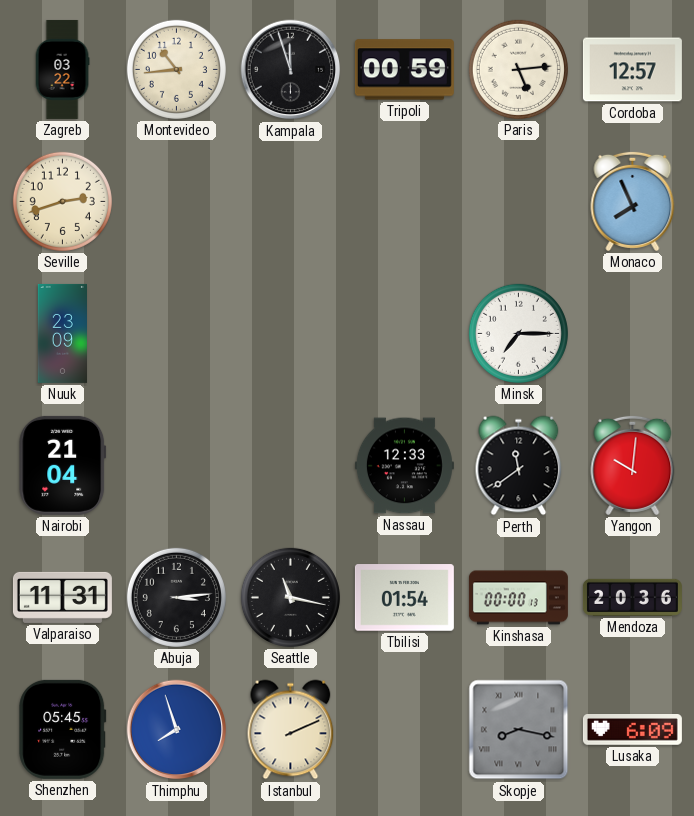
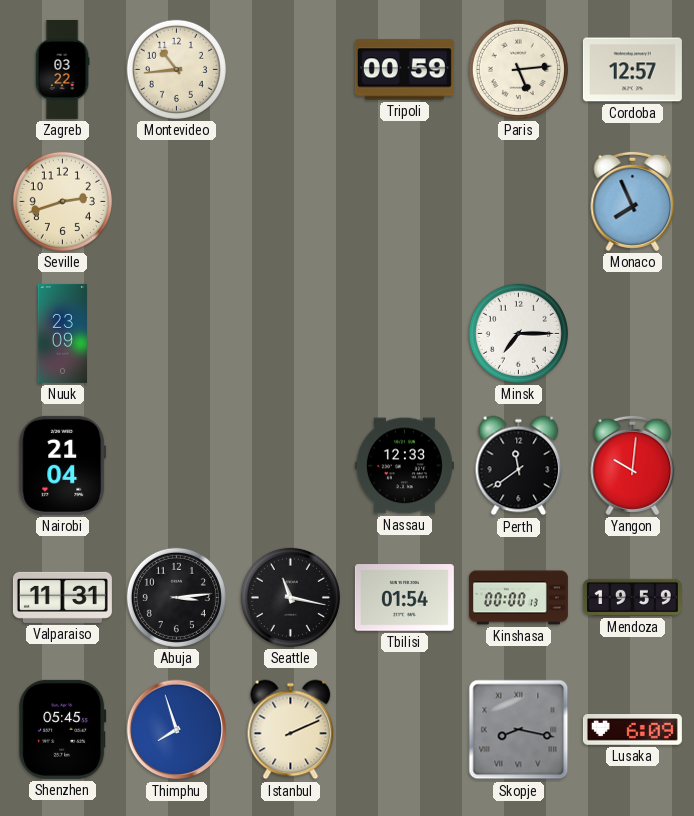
Kampala: 11:57 -> none (291, 70)
Mendoza: 20:36 -> 19:59 (632, 597)
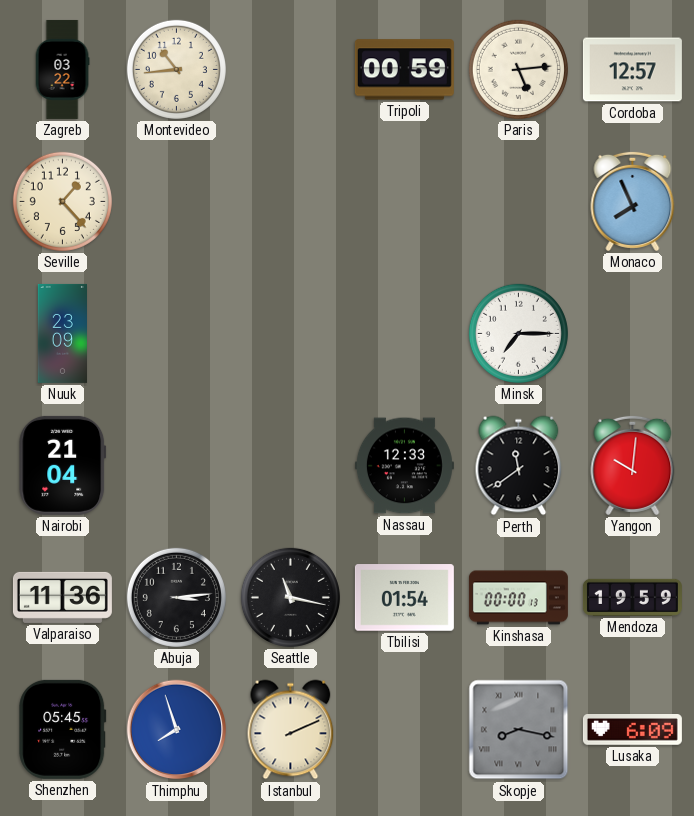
Seville: 2:42 -> 1:23 (62, 201)
Valparaiso: 11:31 -> 11:36 (62, 597)
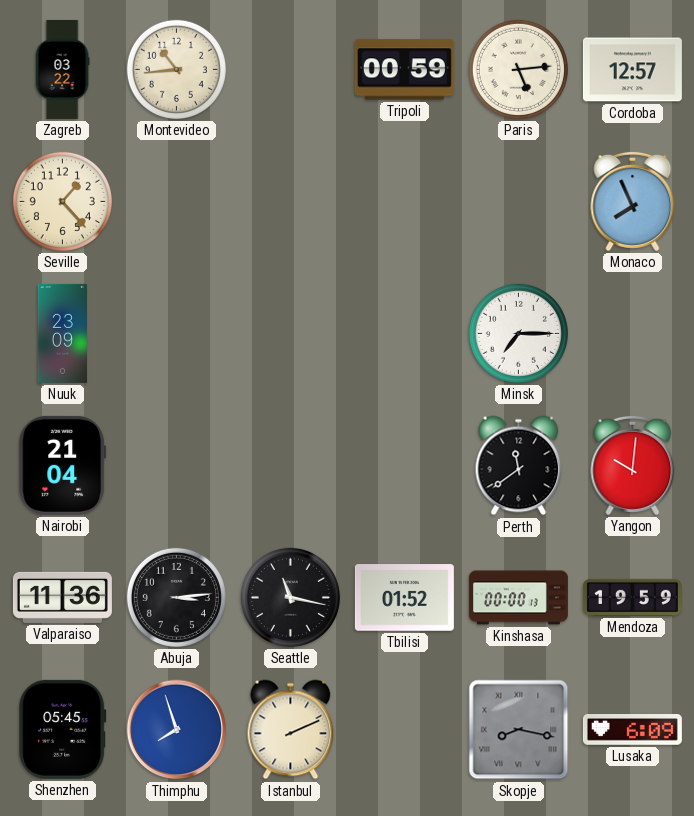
Nassau: 12:33 -> none (404, 466)
Tbilisi: 01:54 -> 01:52 (404, 598)
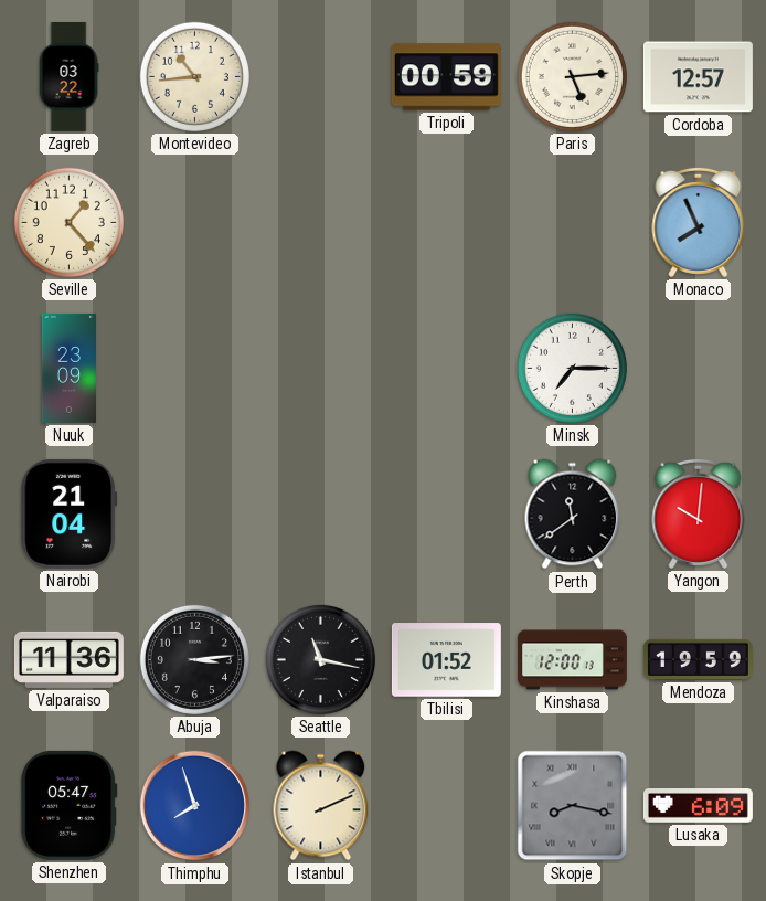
Kinshasa: 00:00 -> 12:00 (572, 660)
Shenzhen: 05:45 -> 05:47 (70, 805)
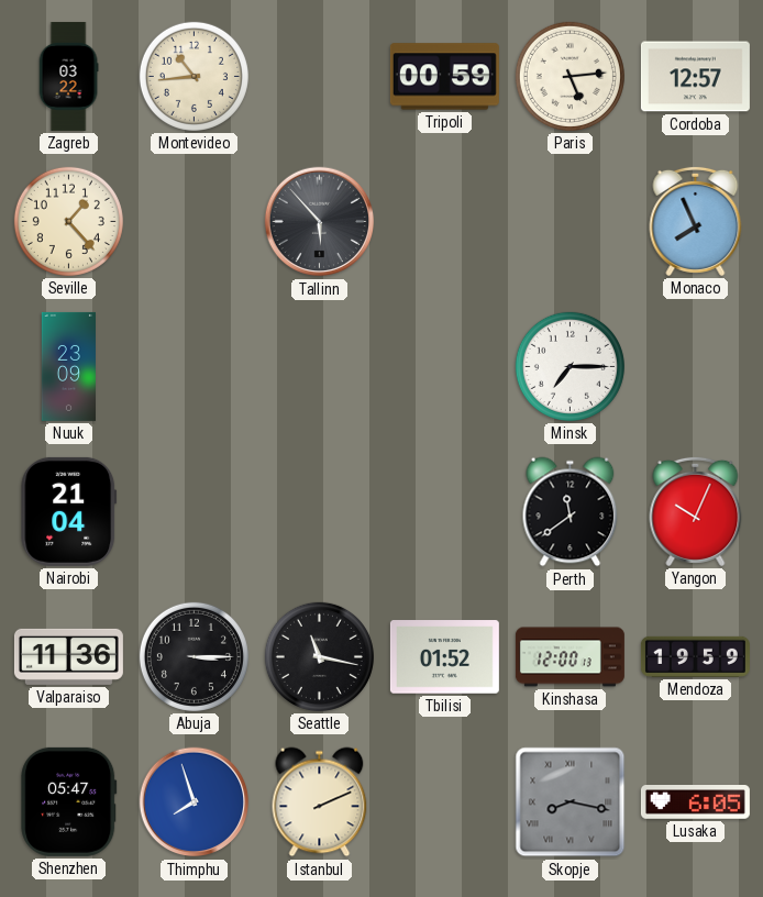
Tallinn: none -> 5:53 (320, 222)
Yangon: 10:01 -> 10:04 (696, 511)
Abuja: 3:14 -> 3:15 (193, 656)
Lusaka: 6:09 -> 6:05 (695, 802)
